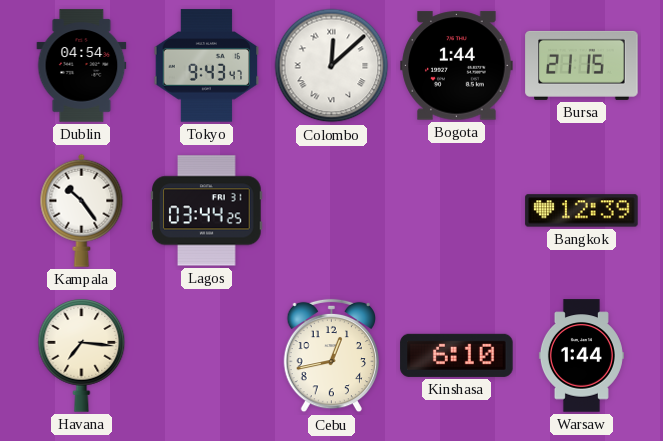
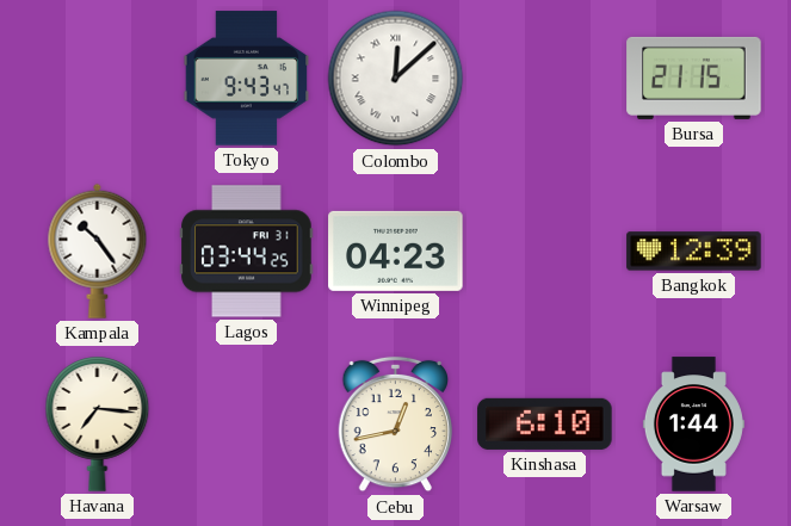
Dublin: 04:54 -> none (82, 66)
Bogota: 1:44 -> none (457, 66)
Winnipeg: none -> 04:23 (396, 250)
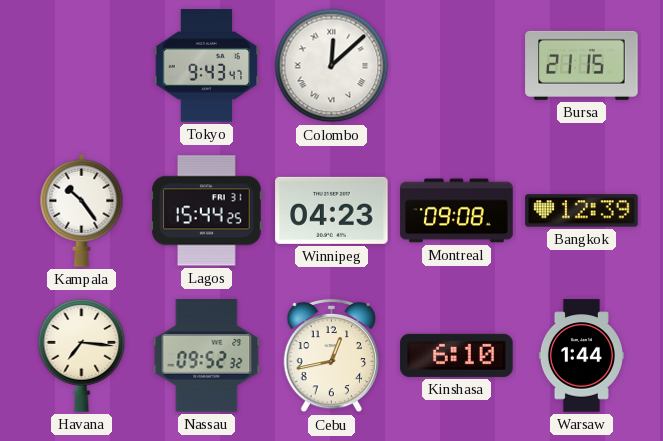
Lagos: 03:44 -> 15:44 (207, 211)
Montreal: none -> 09:08 (457, 211)
Nassau: none -> 09:52 (207, 356)
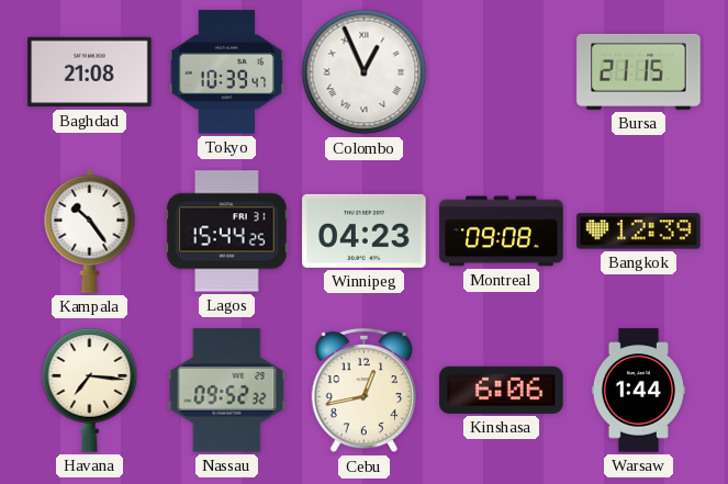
Baghdad: none -> 21:08 (90, 72)
Tokyo: 9:43 -> 10:39 (227, 72)
Colombo: 12:08 -> 12:56 (365, 72)
Kinshasa: 6:10 -> 6:06 (502, 390)
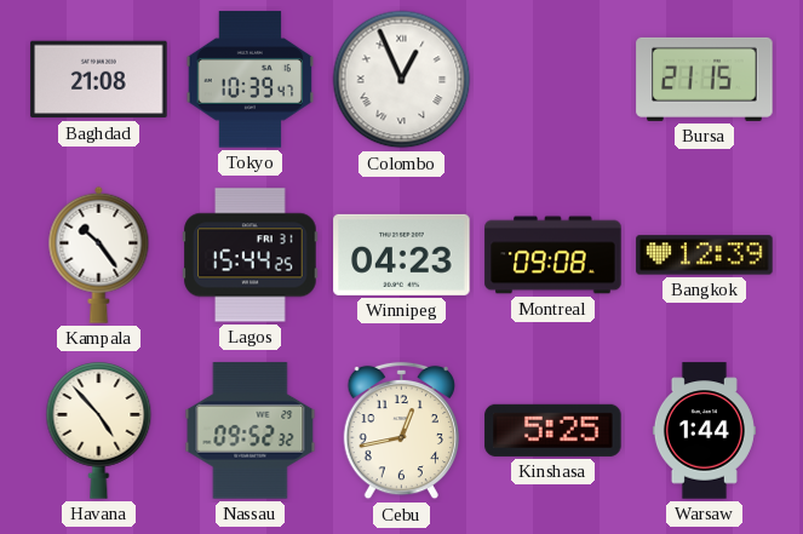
Havana: 7:16 -> 4:53 (99, 431)
Kinshasa: 6:06 -> 5:25 (554, 430)
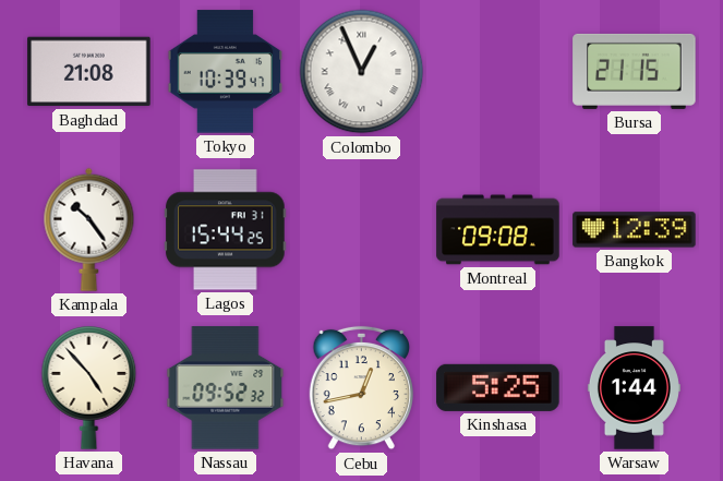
Winnipeg: 04:23 -> none (402, 254)
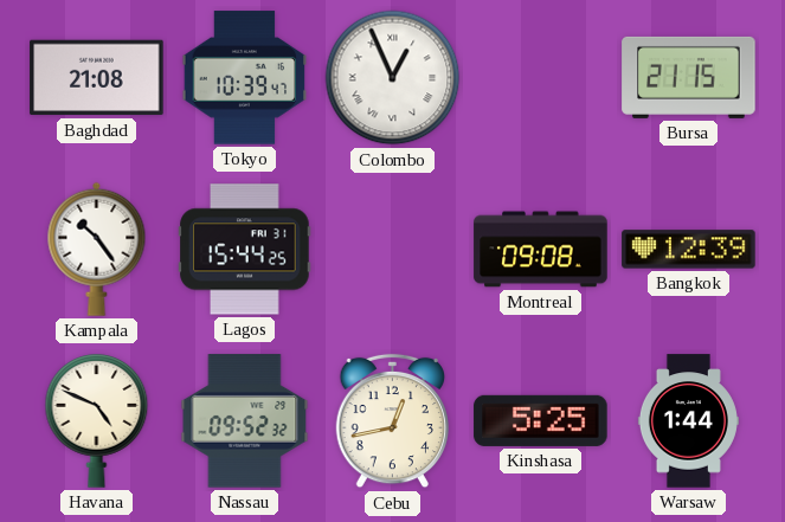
Havana: 4:53 -> 4:49 (97, 421)
